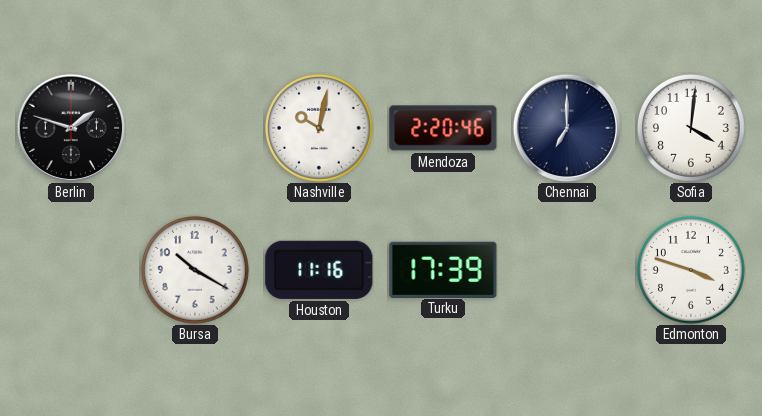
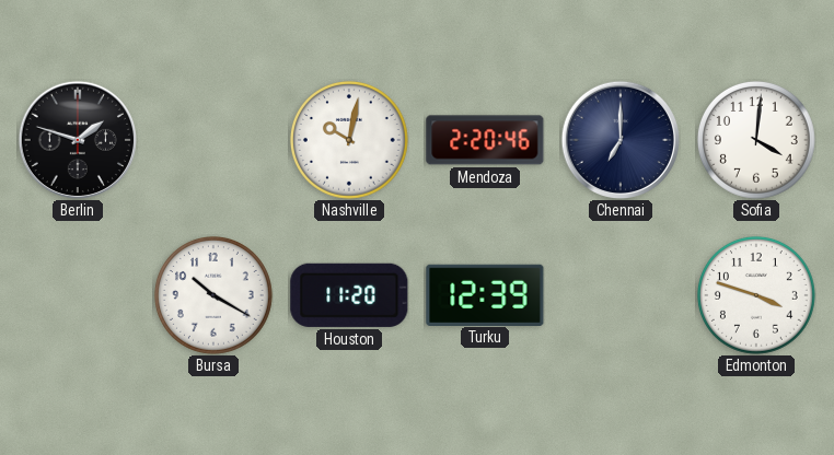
Houston: 11:16 -> 11:20 (349, 295)
Turku: 17:39 -> 12:39 (485, 294)
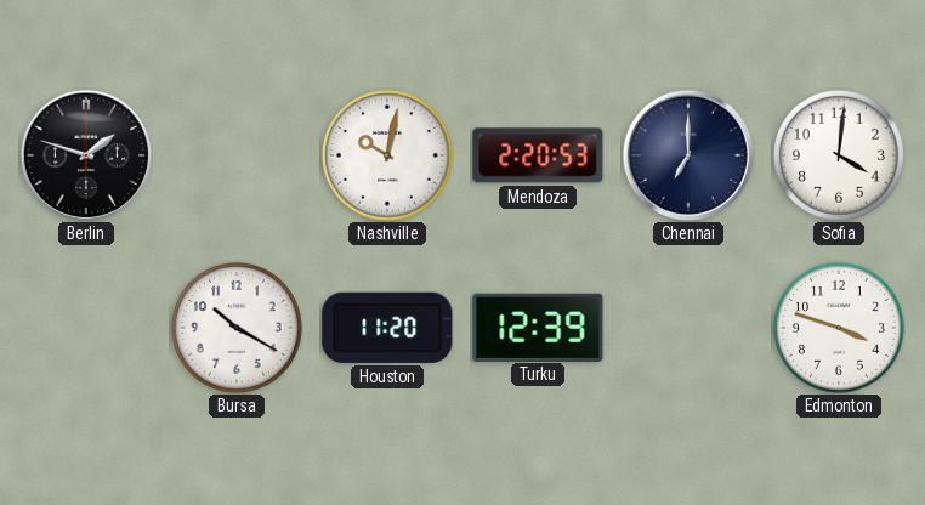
Mendoza: 2:20:46 -> 2:20:53 (538, 155)
